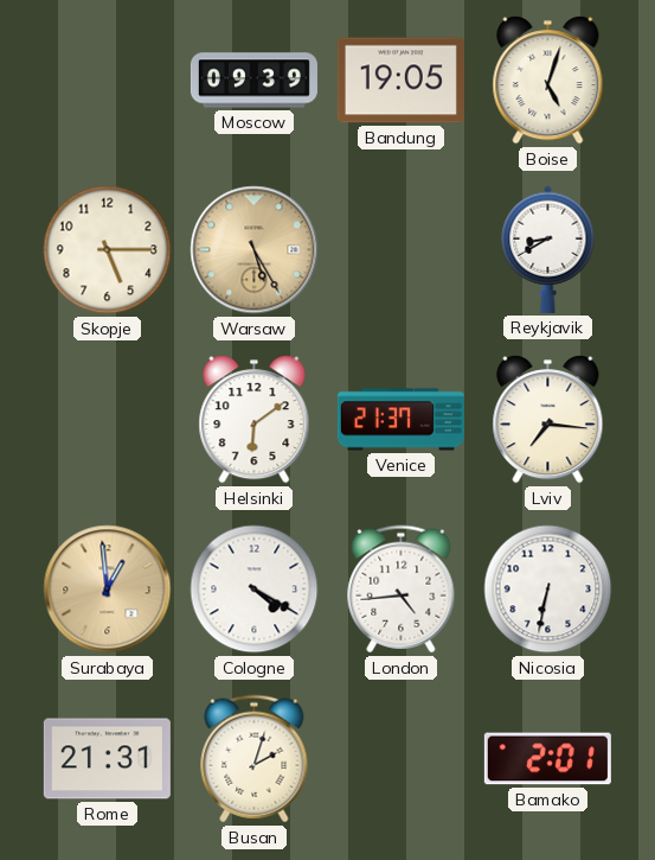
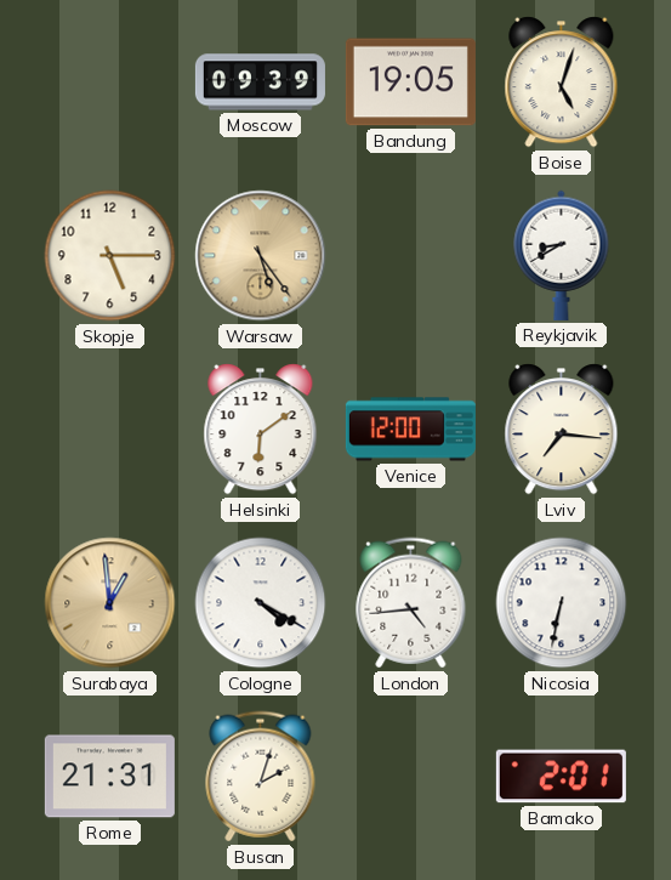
Warsaw: 5:25 -> 5:24 (261, 256)
Venice: 21:37 -> 12:00 (410, 430)
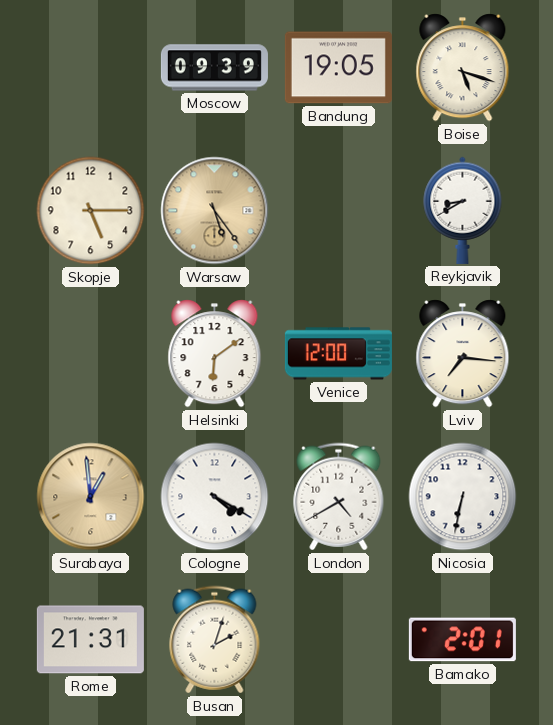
Boise: 5:03 -> 5:18 (463, 68)
London: 4:44 -> 4:40 (339, 497)
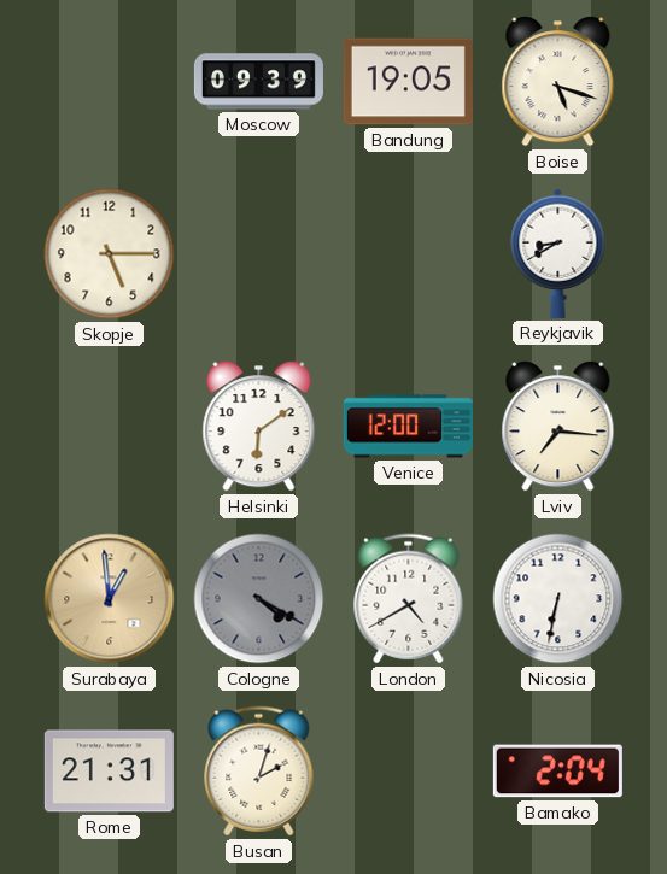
Warsaw: 5:24 -> none (215, 211)
Cologne dial: white -> grey (259, 599)
Bamako: 2:01 -> 2:04 (557, 772)
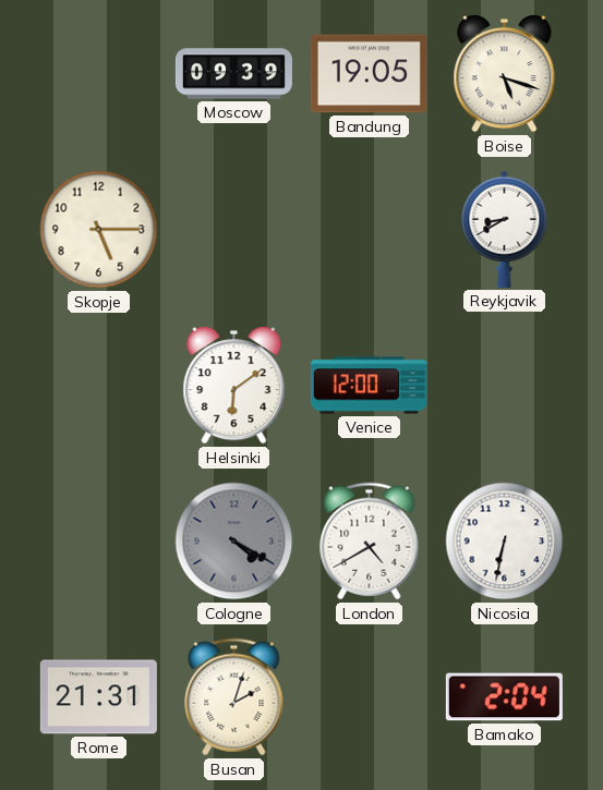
Lviv: 7:16 -> none (558, 427)
Surabaya: 12:59 -> none (110, 599)
